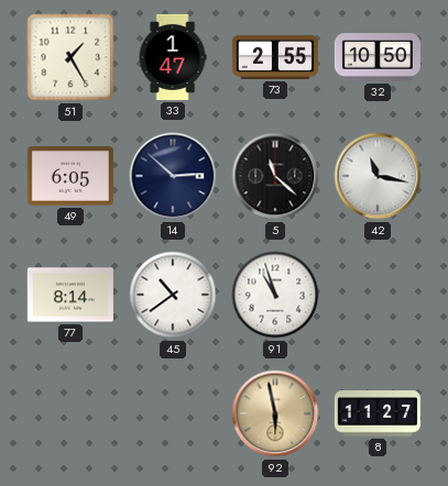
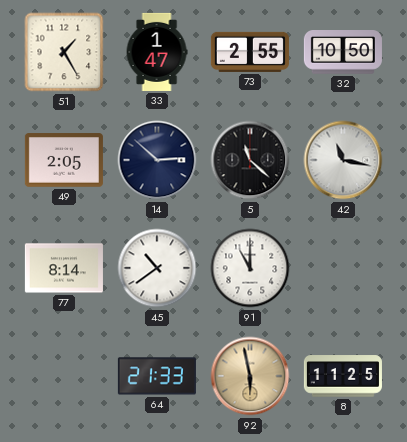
49: 6:05 -> 2:05 (64, 160)
91: 10:57 -> 11:00 (250, 268)
64: none -> 21:33 (157, 376)
8: 11:27 -> 11:25 (343, 376)
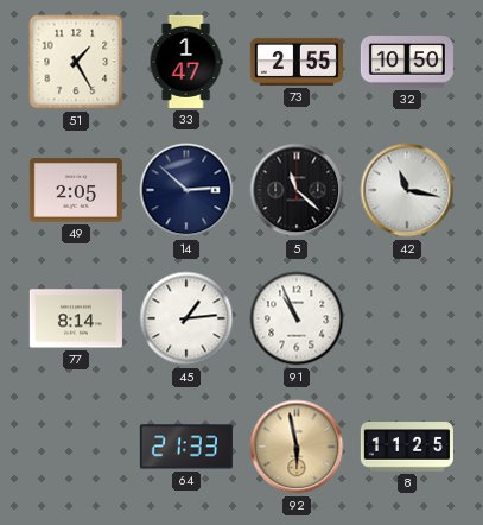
45: 10:39 -> 1:14 (186, 318)
91: 11:00 -> 10:56 (297, 318)
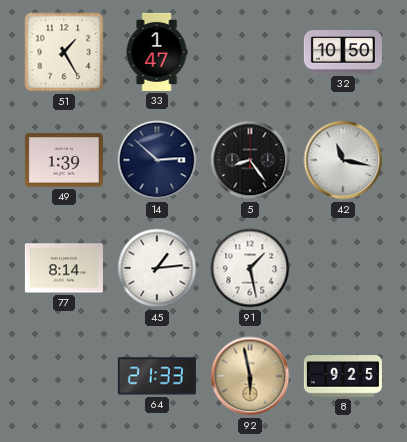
73: 2:55 -> none (297, 62)
49: 2:05 -> 1:39 (64, 160)
5: 11:22 -> 8:24 (250, 160)
91: 10:56 -> 1:28 (250, 268)
8: 11:25 -> 9:25 (343, 376)
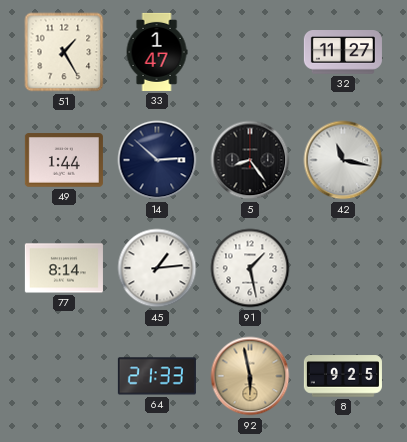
32: 10:50 -> 11:27 (343, 53)
49: 1:39 -> 1:44 (64, 160)
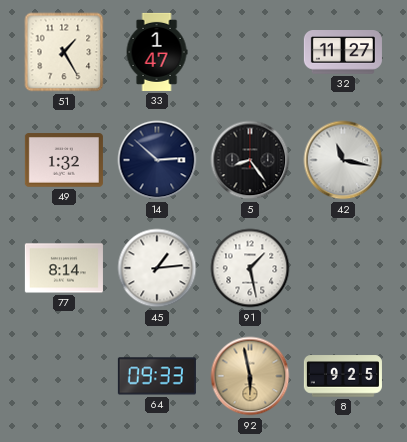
49: 1:44 -> 1:32 (64, 160)
64: 21:33 -> 09:33 (157, 376)
